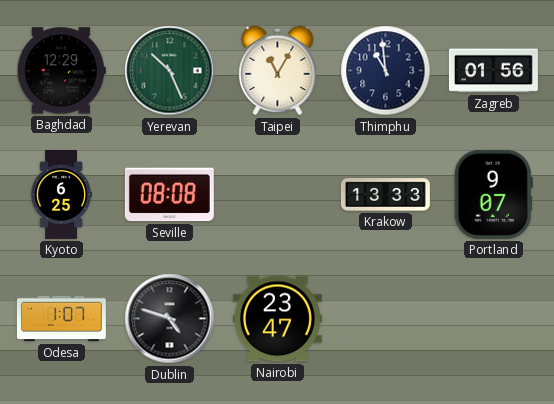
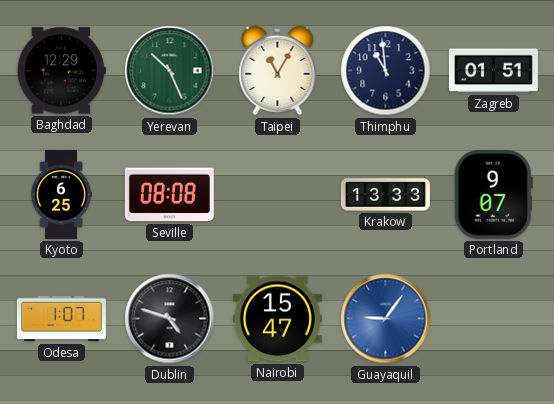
Zagreb: 01:56 -> 01:51 (493, 71)
Nairobi: 23:47 -> 15:47 (277, 319)
Guayaquil: none -> 9:06 (386, 319)
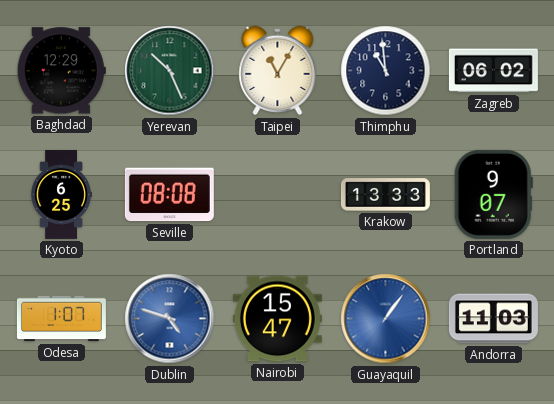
Zagreb: 01:51 -> 06:02 (493, 71)
Dublin dial: black -> blue (170, 319)
Guayaquil: 9:06 -> 1:06 (386, 319)
Andorra: none -> 11:03 (493, 319)
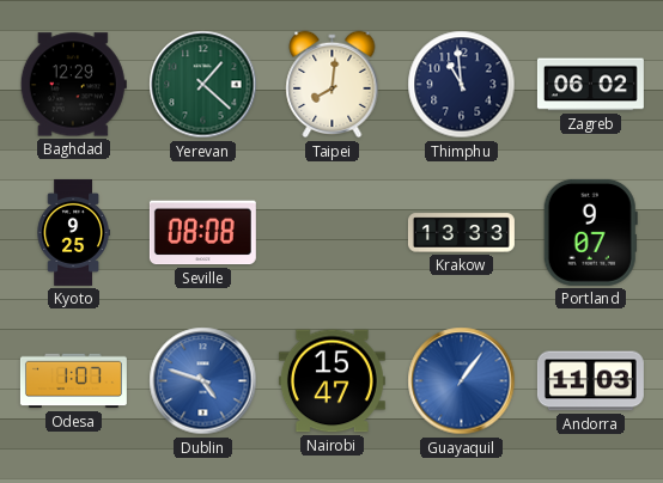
Yerevan: 10:26 -> 1:22 (203, 85)
Taipei: 11:05 -> 8:01 (333, 85)
Kyoto: 6:25 -> 9:25 (73, 232)
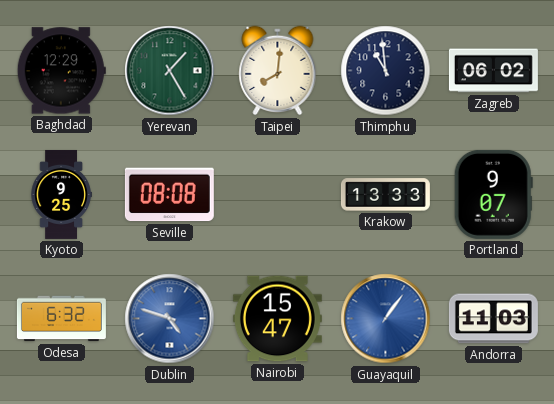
Yerevan: 1:22 -> 1:25 (170, 71)
Odesa: 1:07 -> 6:32 (61, 319)
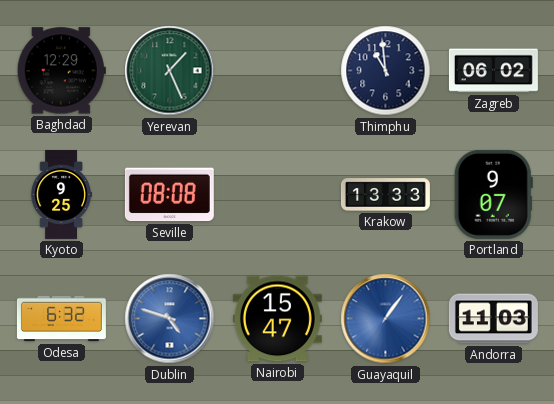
Yerevan: 1:25 -> 1:26 (170, 71)
Taipei: 8:01 -> none (278, 71)
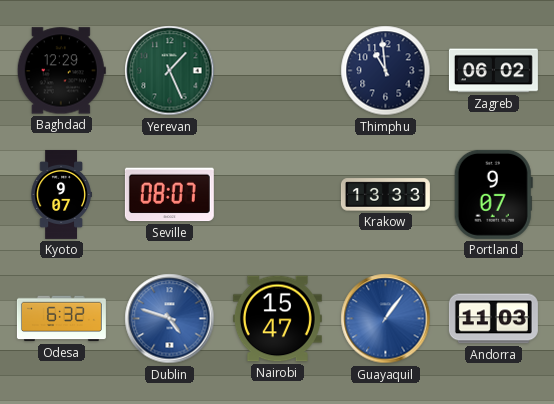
Kyoto: 9:25 -> 9:07 (61, 194)
Seville: 08:08 -> 08:07 (169, 195)
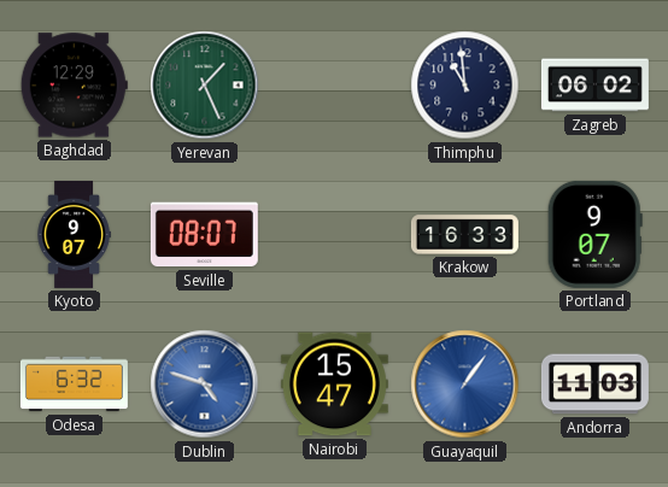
Krakow: 13:33 -> 16:33 (464, 235)
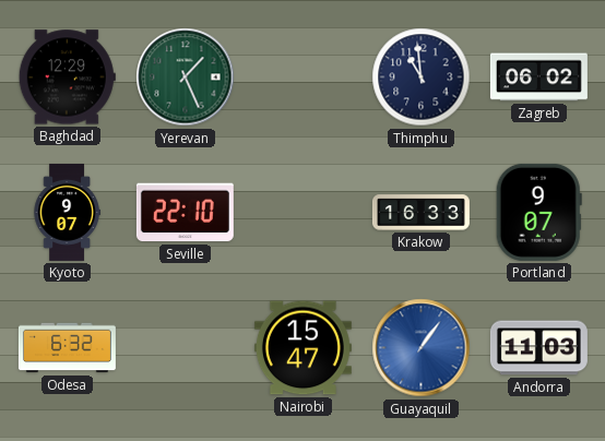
Seville: 08:07 -> 22:10 (185, 213)
Dublin: 4:48 -> none (205, 385)
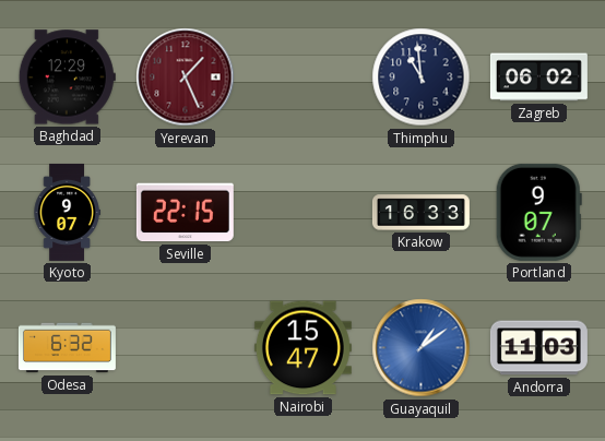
Yerevan dial: green -> burgundy (186, 78)
Seville: 22:10 -> 22:15 (185, 213)
Guayaquil: 1:06 -> 1:09 (422, 348)
